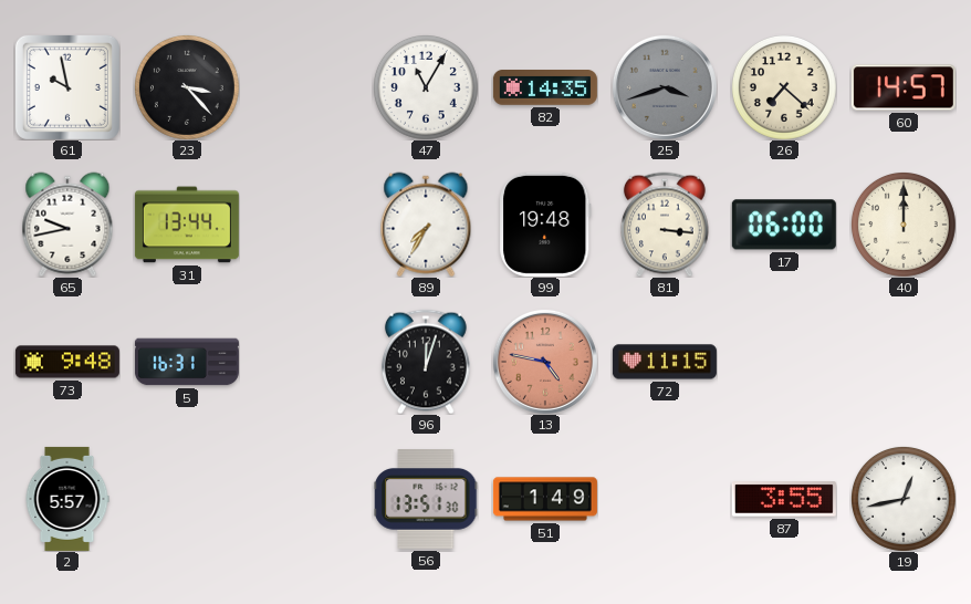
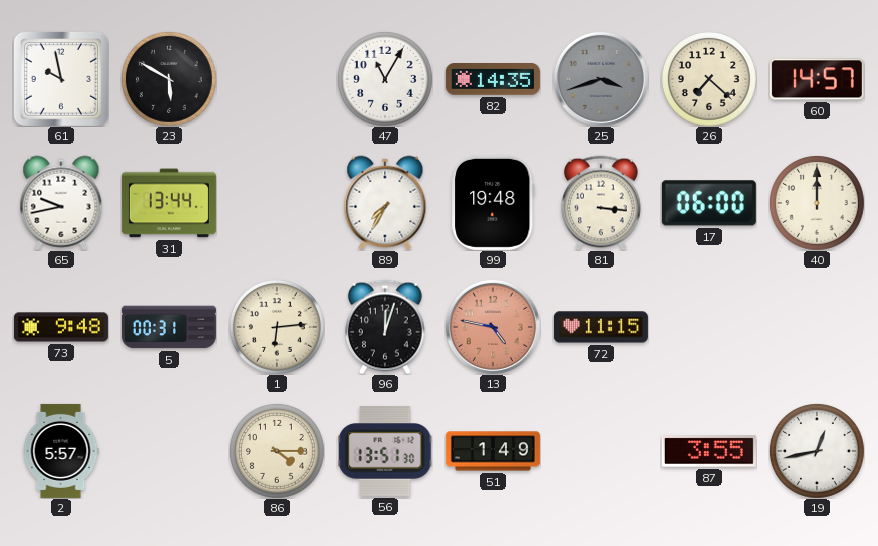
23: 3:23 -> 5:50 (169, 79)
5: 16:31 -> 00:31 (169, 327)
1: none -> 6:14 (277, 327)
86: none -> 4:15 (277, 451)
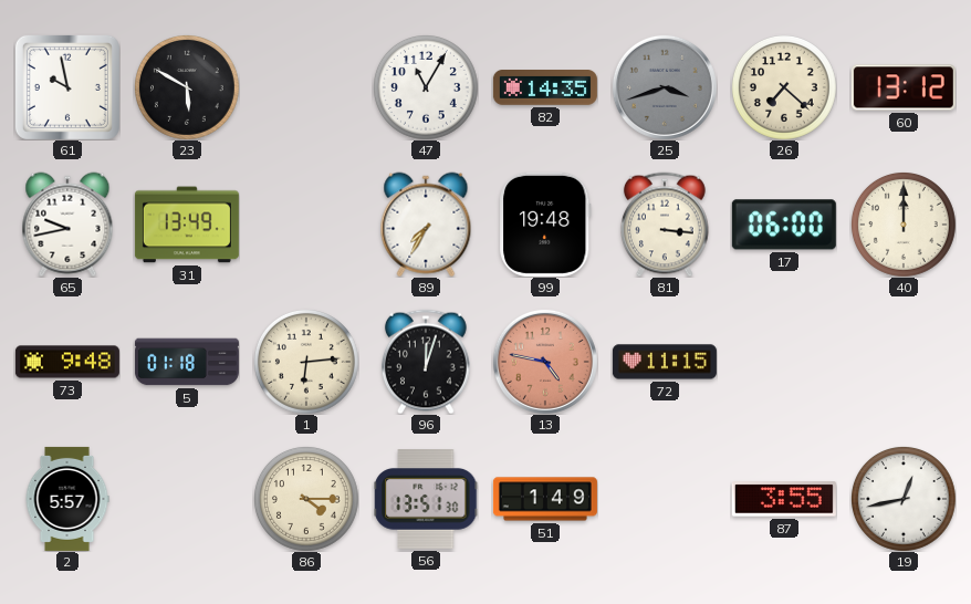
60: 14:57 -> 13:12 (904, 87)
31: 13:44 -> 13:49 (187, 225)
5: 00:31 -> 01:18 (187, 362)
